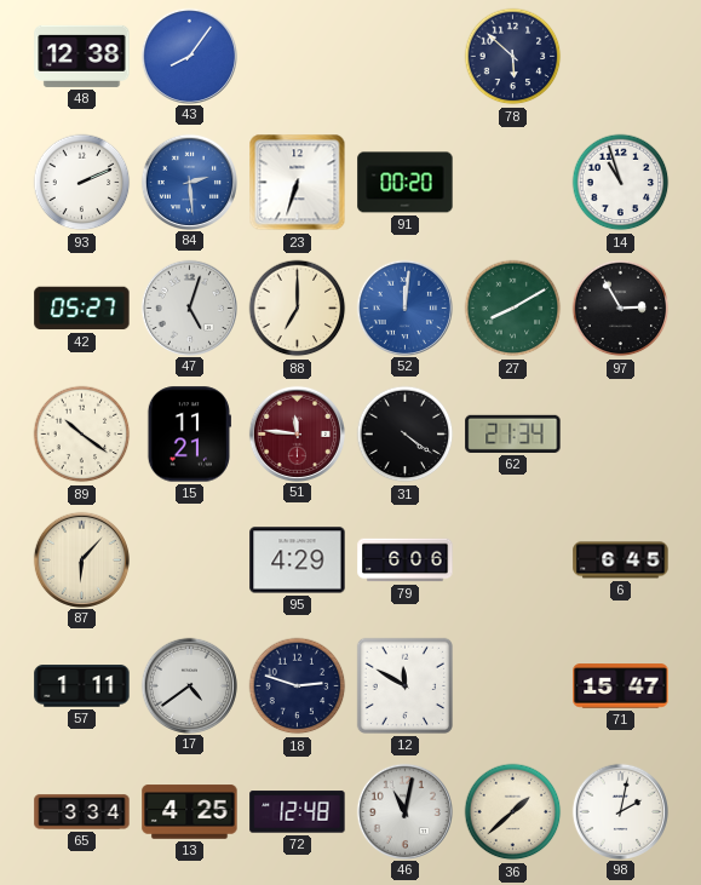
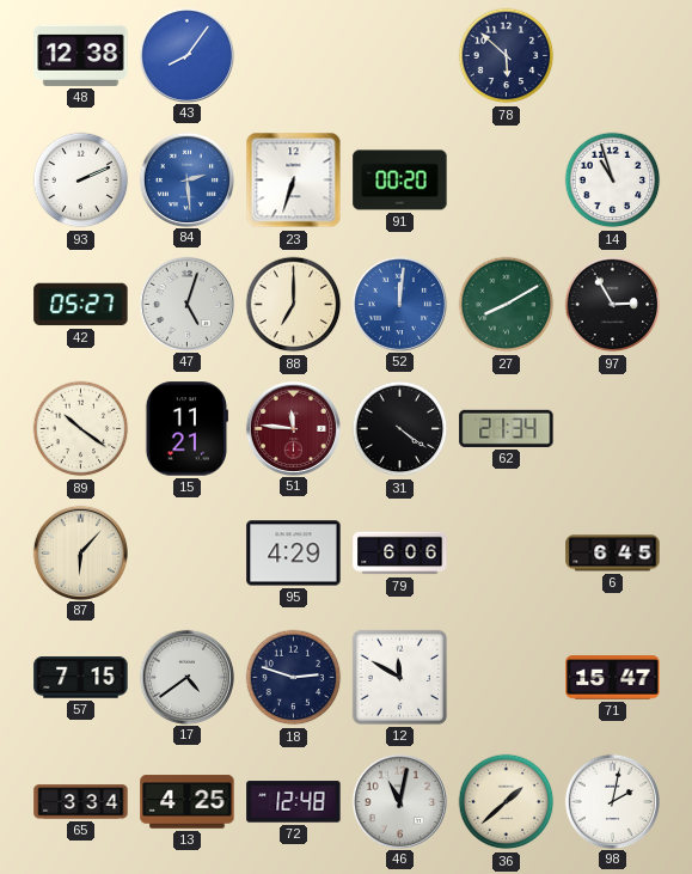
57: 1:11 -> 7:15 (81, 678)
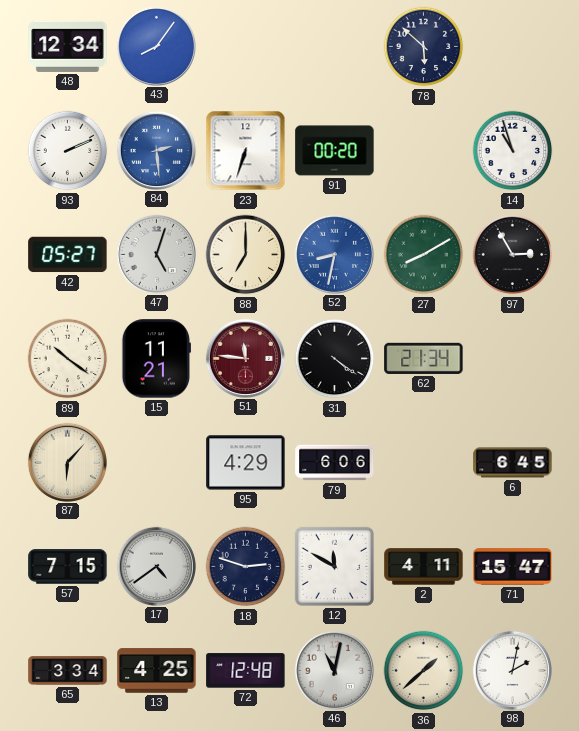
48: 12:38 -> 12:34 (68, 46)
52: 12:01 -> 8:32 (334, 254)
2: none -> 4:11 (424, 567)
